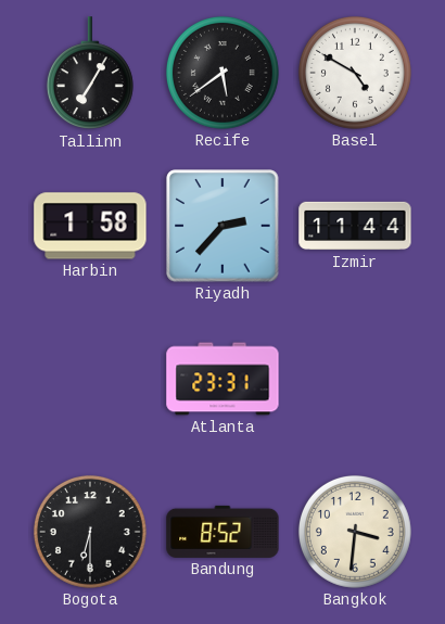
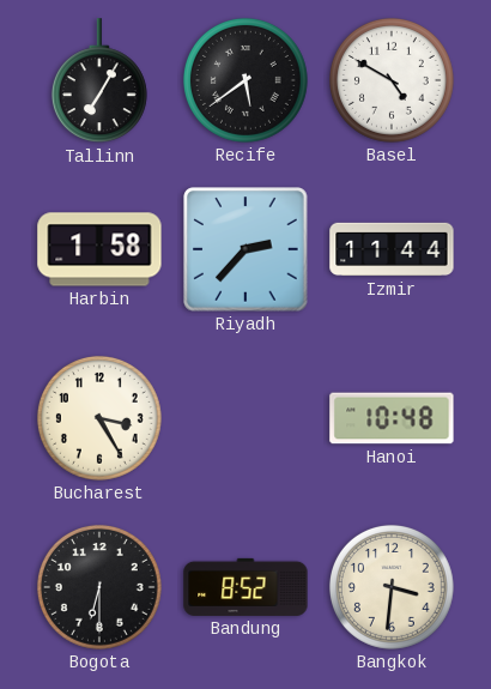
Bucharest: none -> 3:25 (99, 418)
Atlanta: 23:31 -> none (223, 379)
Hanoi: none -> 10:48 (392, 418)
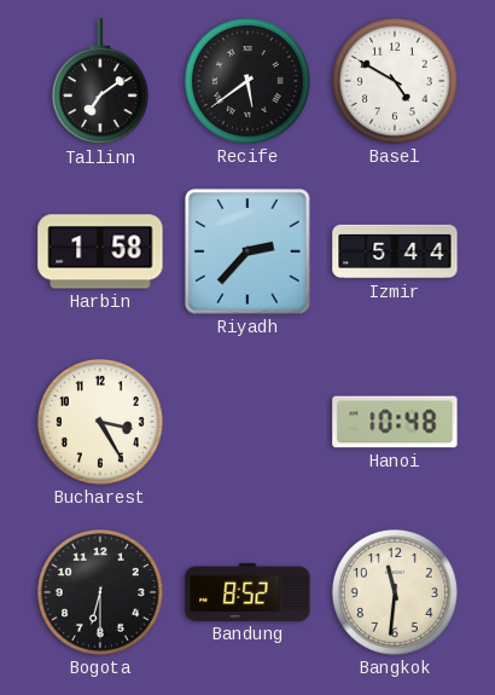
Tallinn: 7:05 -> 7:09 (100, 82)
Izmir: 11:44 -> 5:44 (395, 251)
Bangkok: 3:31 -> 11:31 (395, 592)
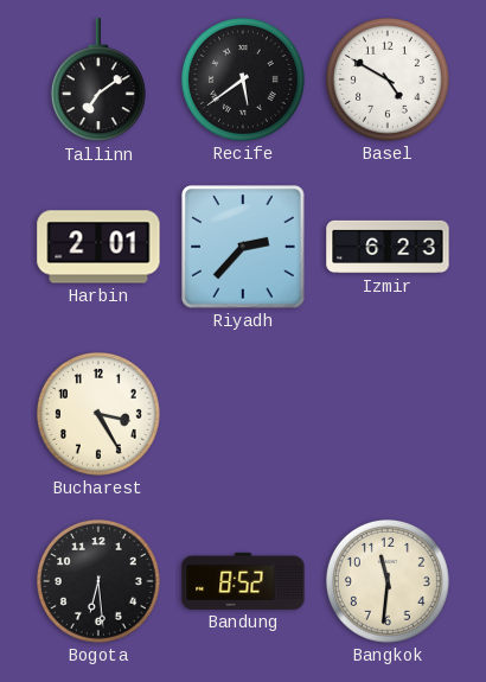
Harbin: 1:58 -> 2:01 (98, 247)
Izmir: 5:44 -> 6:23 (388, 247)
Hanoi: 10:48 -> none (395, 422)
Bogota: 6:30 -> 6:29 (98, 581)
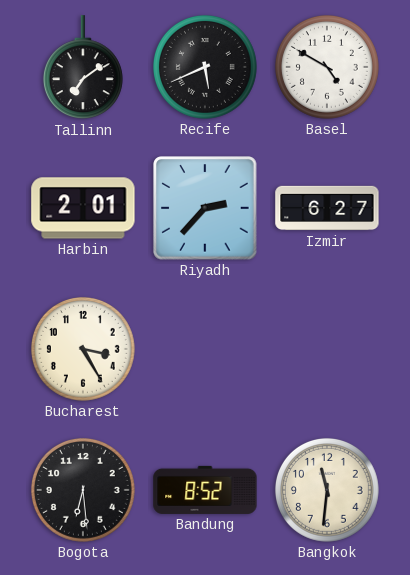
Recife: 5:39 -> 5:41 (205, 67)
Izmir: 6:23 -> 6:27 (327, 208)
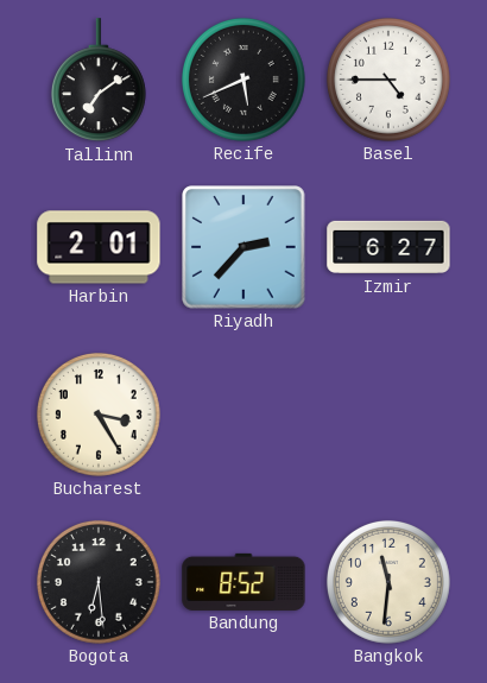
Basel: 4:50 -> 4:45 (388, 80)
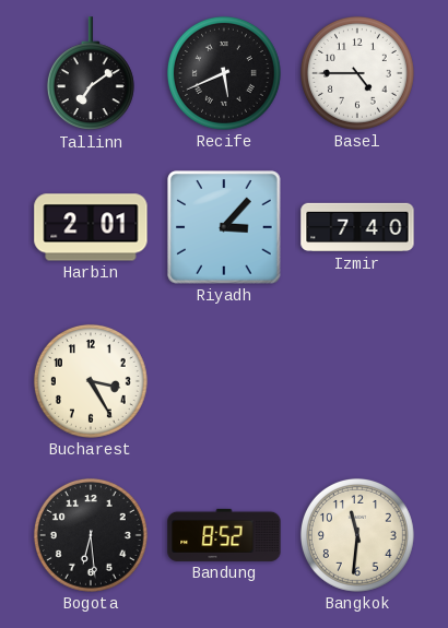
Riyadh: 2:37 -> 3:07 (224, 227)
Izmir: 6:27 -> 7:40 (357, 227)
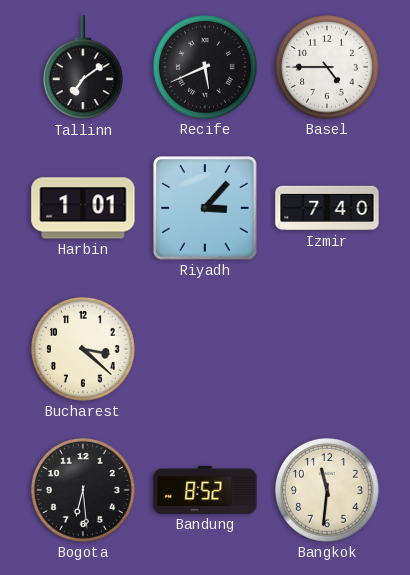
Harbin: 2:01 -> 1:01 (83, 208)
Bucharest: 3:25 -> 3:22 (83, 349)
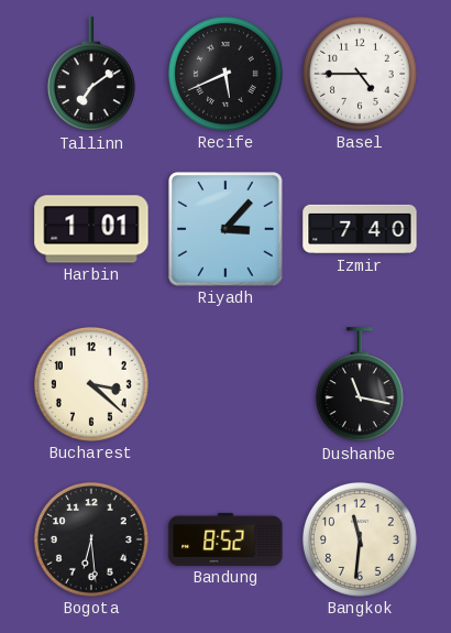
Dushanbe: none -> 11:17 (360, 385)
